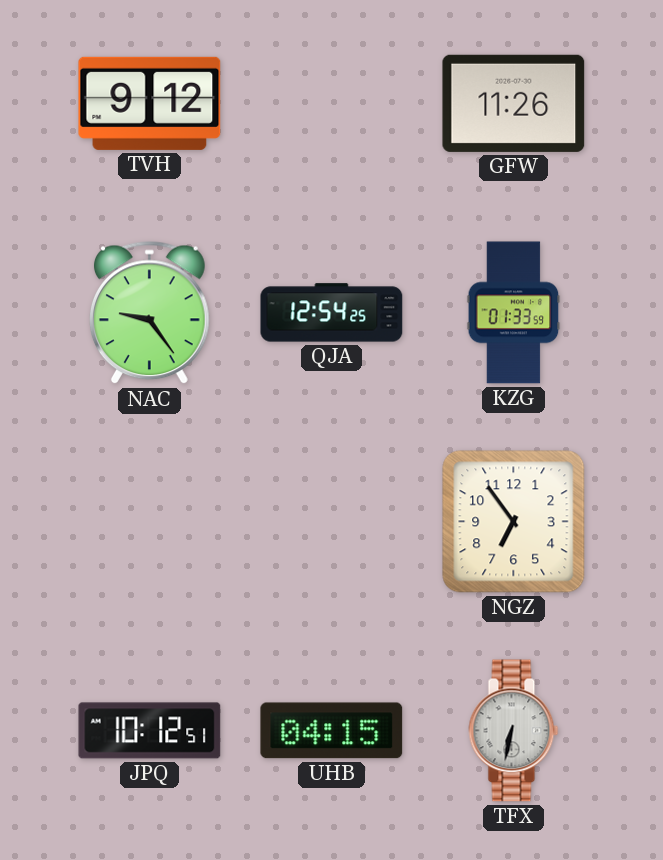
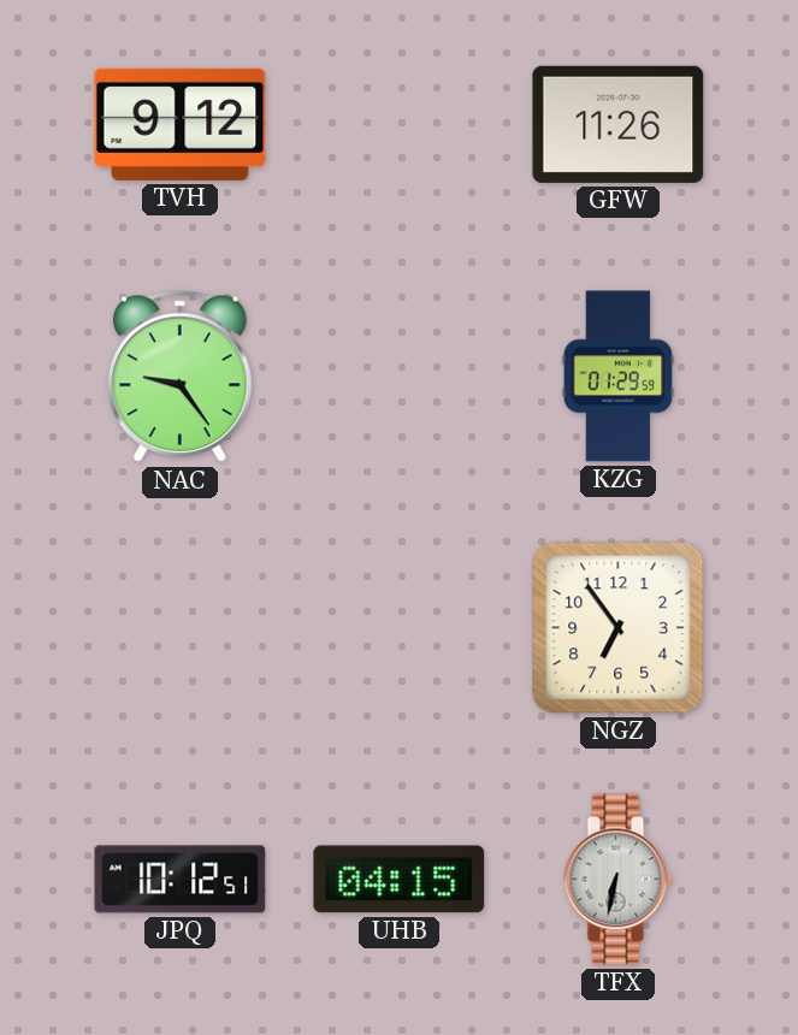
QJA: 12:54 -> none (332, 313)
KZG: 01:33 -> 01:29 (619, 377)
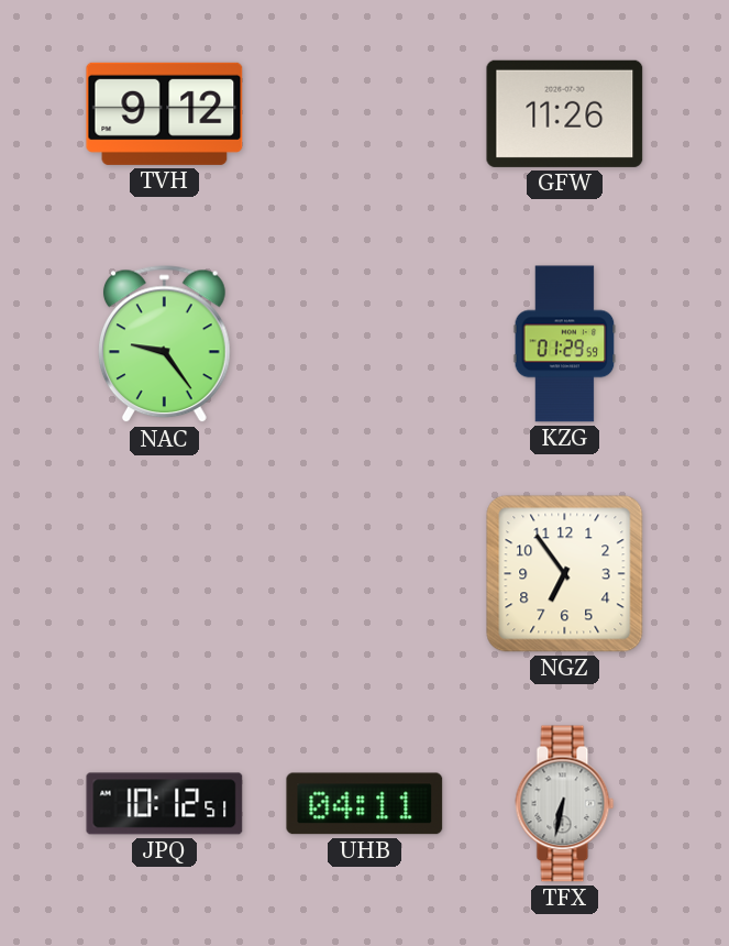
UHB: 04:15 -> 04:11 (365, 804)
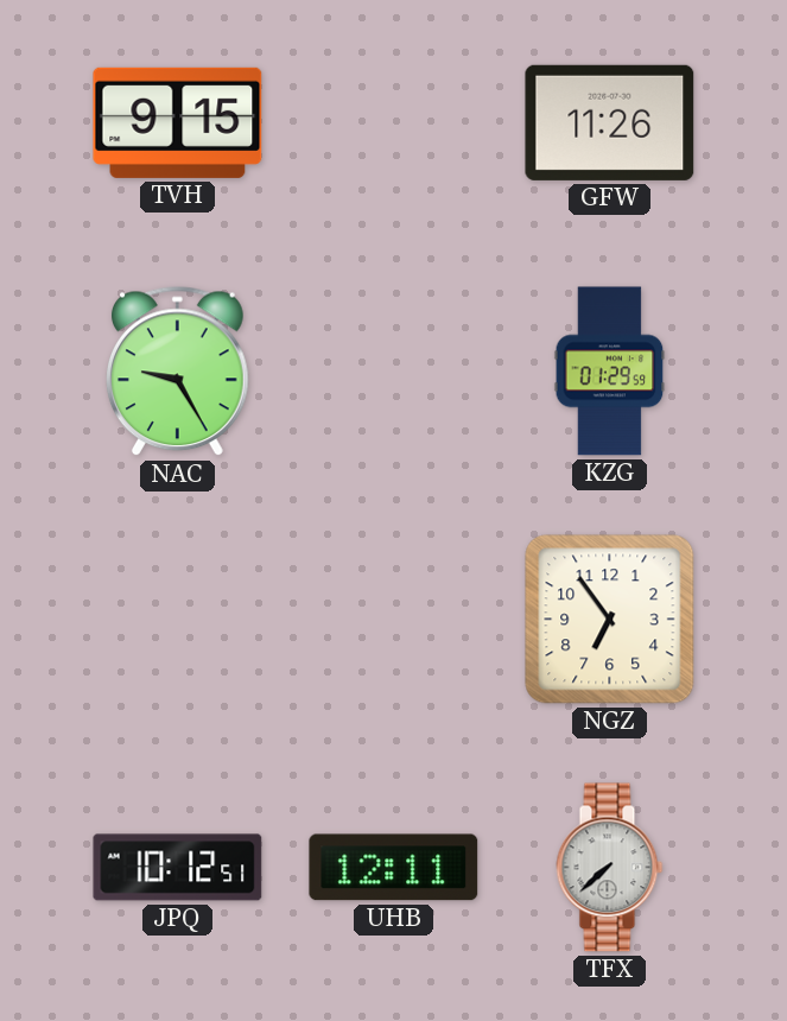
TVH: 9:12 -> 9:15 (178, 122)
NAC: 9:24 -> 9:25 (178, 372)
UHB: 04:11 -> 12:11 (394, 868)
TFX: 6:32 -> 7:38 (610, 868)
